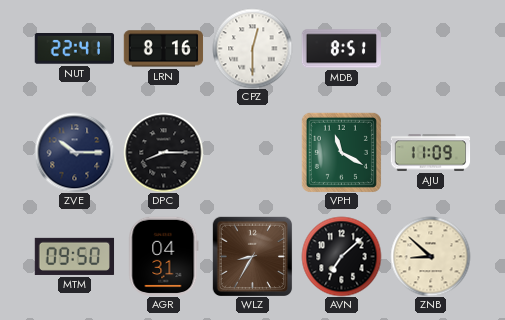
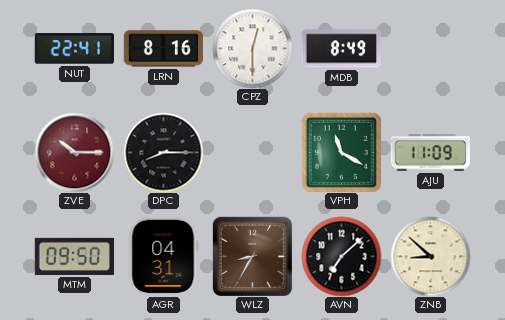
MDB: 8:51 -> 8:49 (341, 49)
ZVE dial: navy -> burgundy (74, 152)
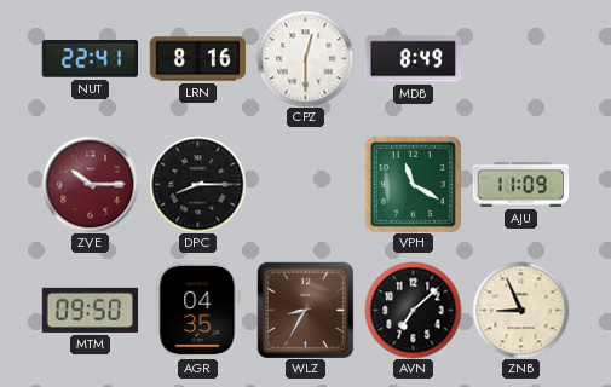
AGR: 04:31 -> 04:35 (198, 310)
ZNB: 8:52 -> 8:56 (520, 310)
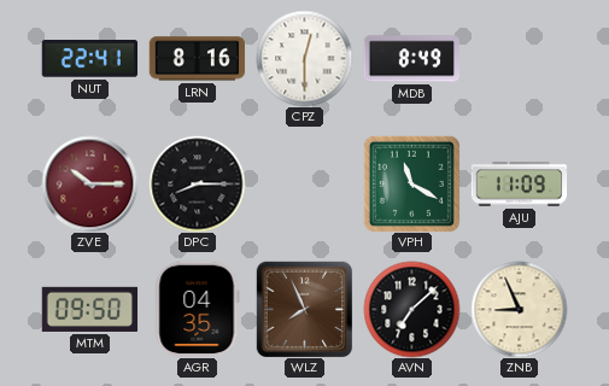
WLZ: 8:35 -> 7:56 (304, 309)
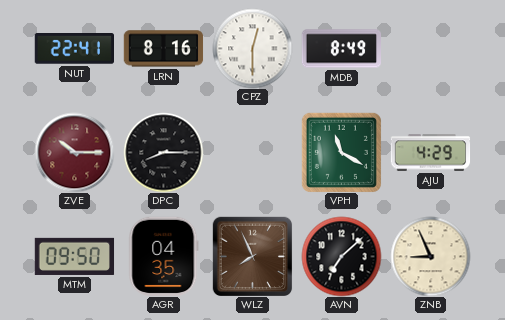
AJU: 11:09 -> 4:29 (430, 153)
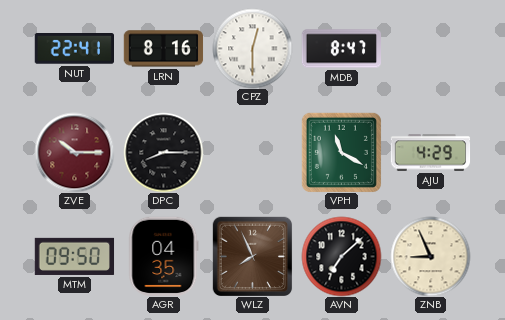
MDB: 8:49 -> 8:47 (341, 49)
